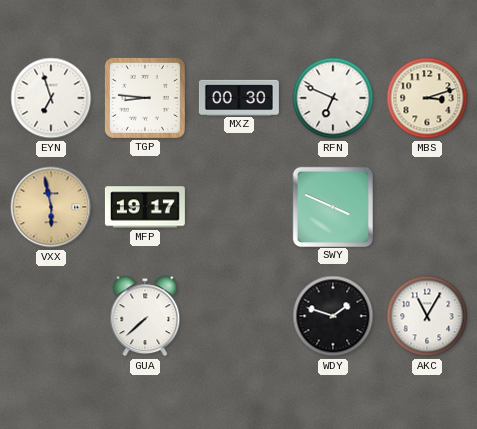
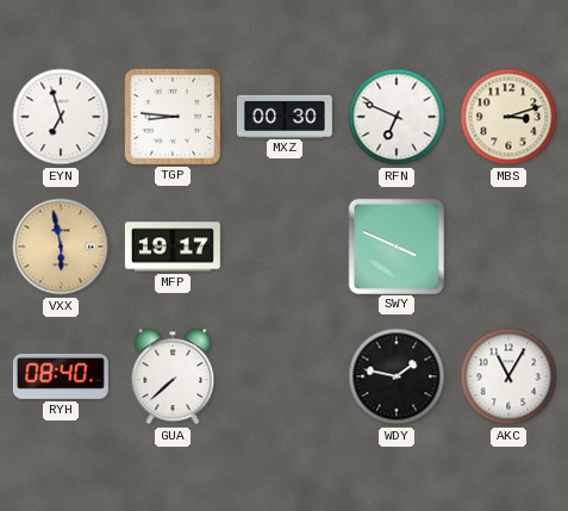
RYH: none -> 08:40 (61, 376)
WDY: 1:48 -> 1:47 (397, 376)
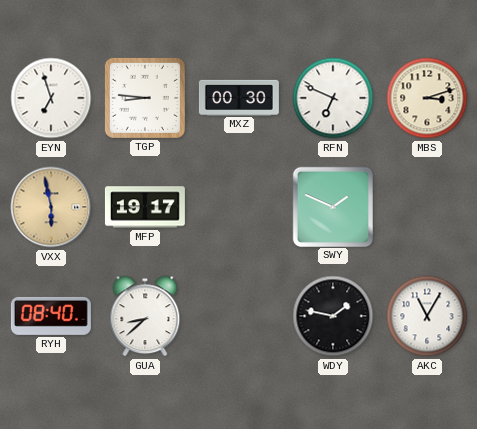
SWY: 3:49 -> 1:49 (332, 206)
GUA: 7:38 -> 8:38 (145, 316)
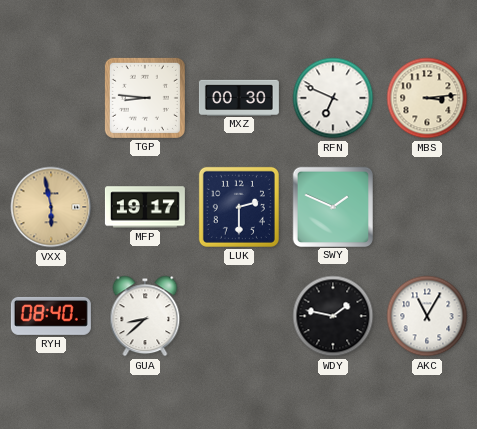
EYN: 6:57 -> none (51, 98)
MBS: 3:12 -> 3:14 (427, 98)
LUK: none -> 2:30 (239, 207)
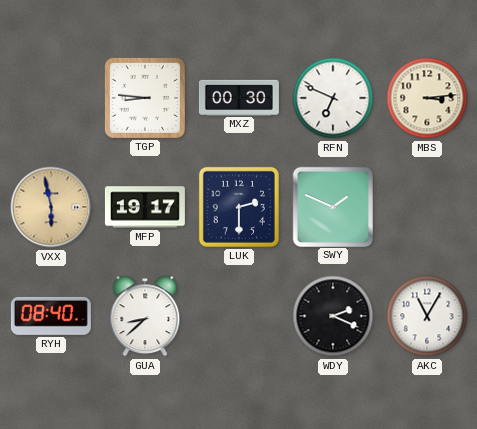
WDY: 1:47 -> 2:19 (333, 316)
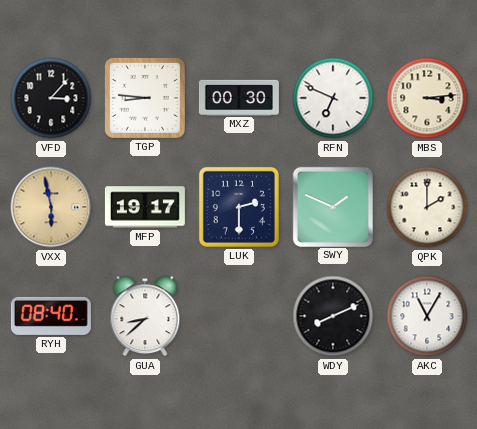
VFD: none -> 3:07 (51, 98)
QPK: none -> 2:00 (427, 207)
WDY: 2:19 -> 8:11 (333, 316)
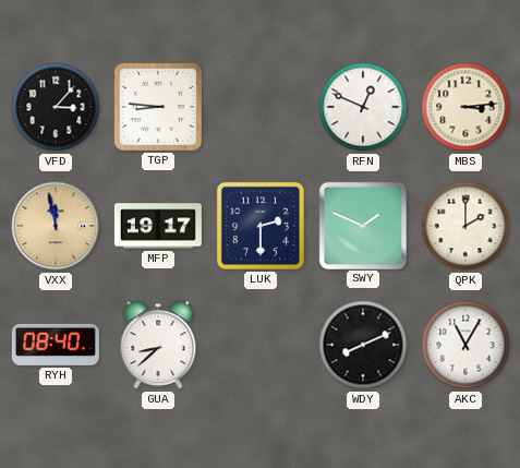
MXZ: 00:30 -> none (239, 97)
RFN: 6:49 -> 12:49 (363, 107)
VXX: 5:58 -> 11:58 (56, 226)
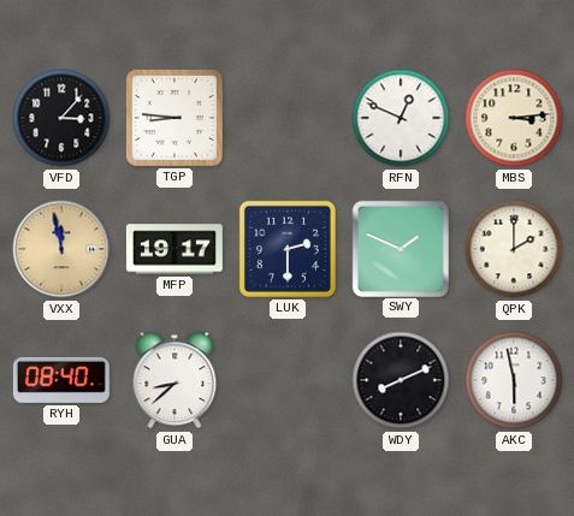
AKC: 11:05 -> 5:58 (514, 380)
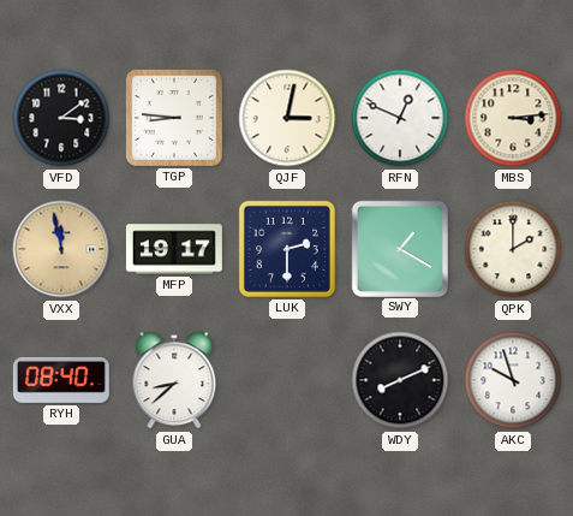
VFD: 3:07 -> 3:09 (61, 118)
QJF: none -> 3:02 (287, 118)
SWY: 1:49 -> 1:20 (399, 248)
AKC: 5:58 -> 9:57 (513, 380)
